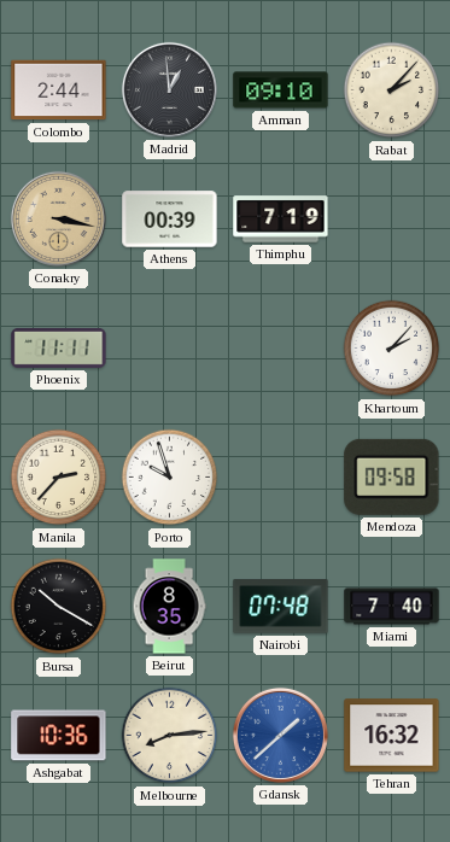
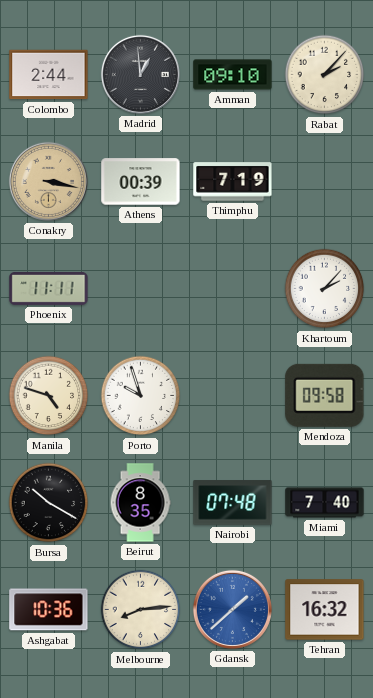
Manila: 2:37 -> 4:48 (49, 396)
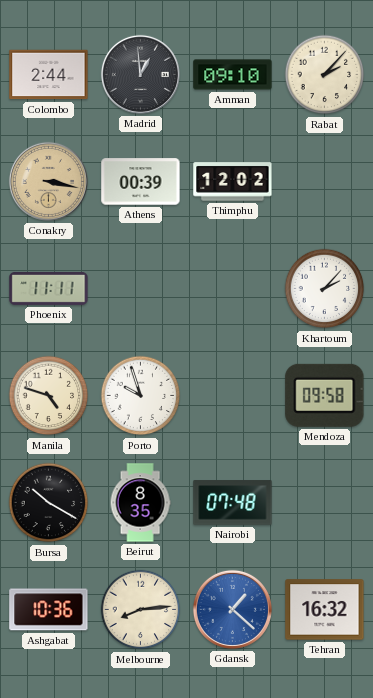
Thimphu: 7:19 -> 12:02 (233, 182)
Miami: 7:40 -> none (325, 503)
Gdansk: 1:38 -> 1:22 (232, 609)
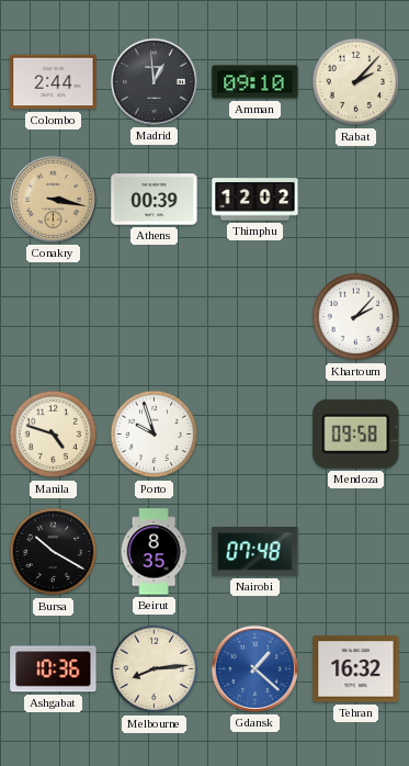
Phoenix: 11:11 -> none (49, 288)
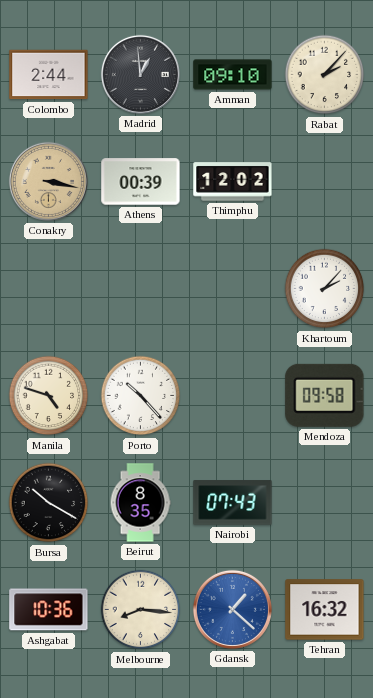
Porto: 9:57 -> 10:23 (141, 396)
Nairobi: 07:48 -> 07:43 (233, 503)
Melbourne: 8:14 -> 8:16 (141, 610)
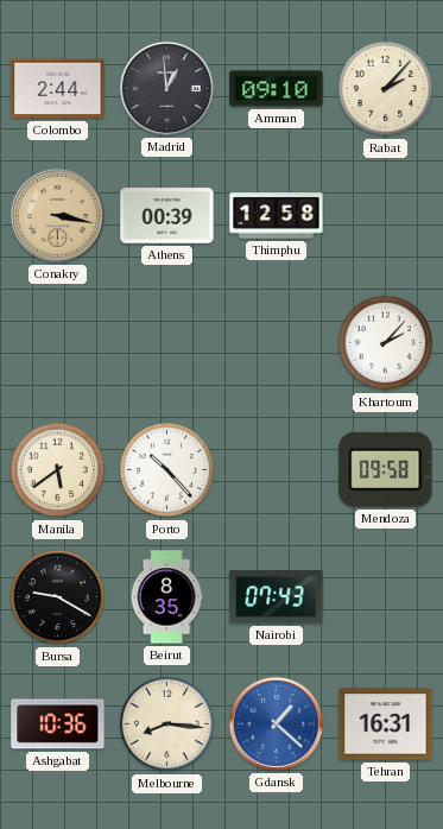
Thimphu: 12:02 -> 12:58 (277, 216)
Manila: 4:48 -> 5:39 (58, 470)
Bursa: 10:20 -> 9:20 (58, 597)
Tehran: 16:32 -> 16:31 (386, 724)
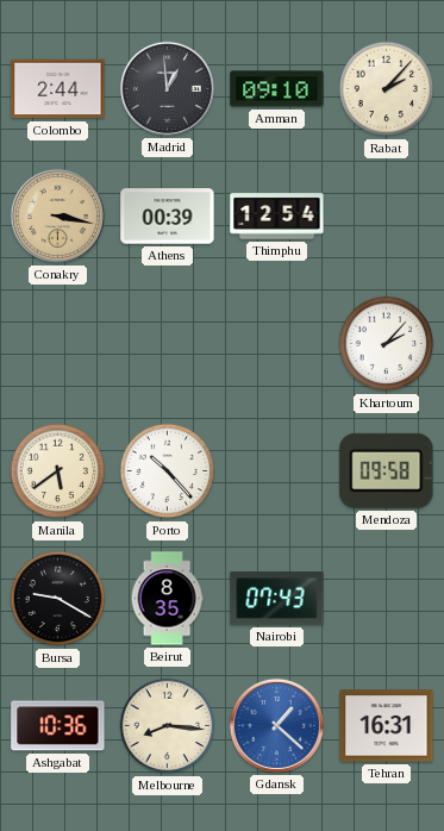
Thimphu: 12:58 -> 12:54 (277, 217)
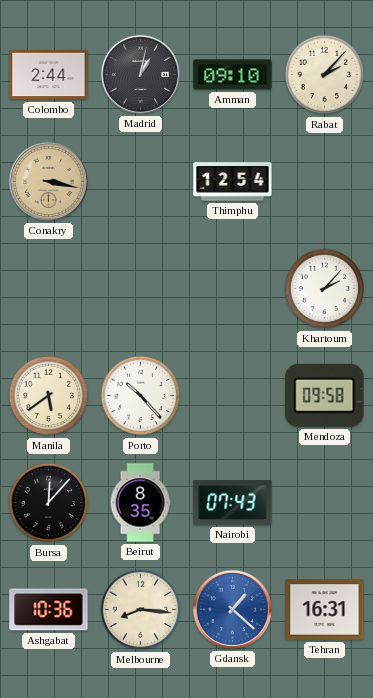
Madrid: 12:59 -> 1:02 (140, 74)
Athens: 00:39 -> none (168, 217)
Bursa: 9:20 -> 12:07 (49, 503)
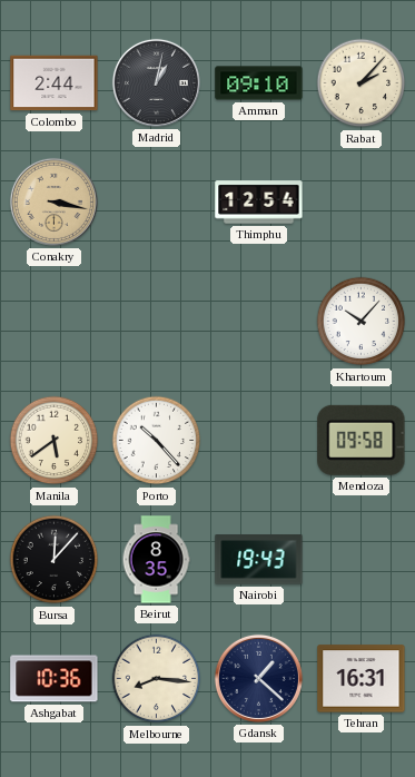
Khartoum: 2:07 -> 10:07 (362, 322)
Nairobi: 07:43 -> 19:43 (259, 560)
Gdansk dial: blue -> navy (258, 678)
